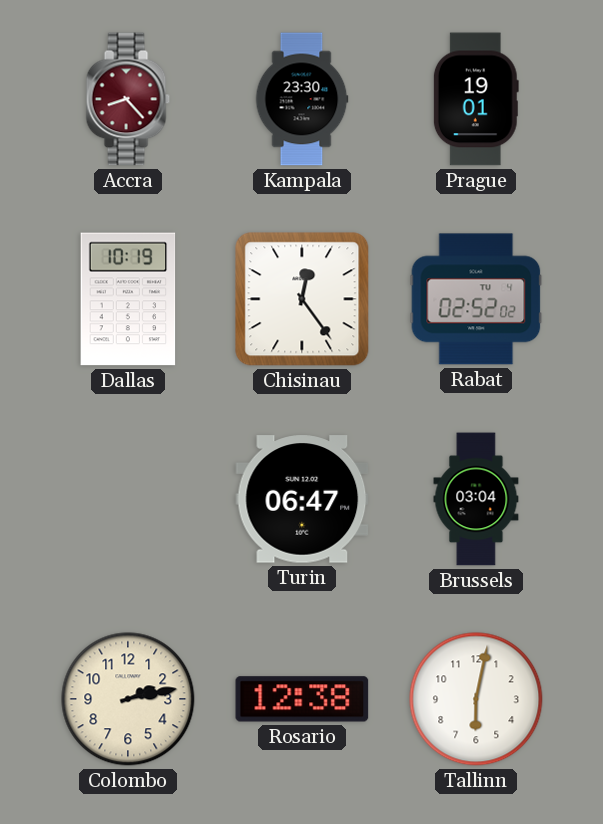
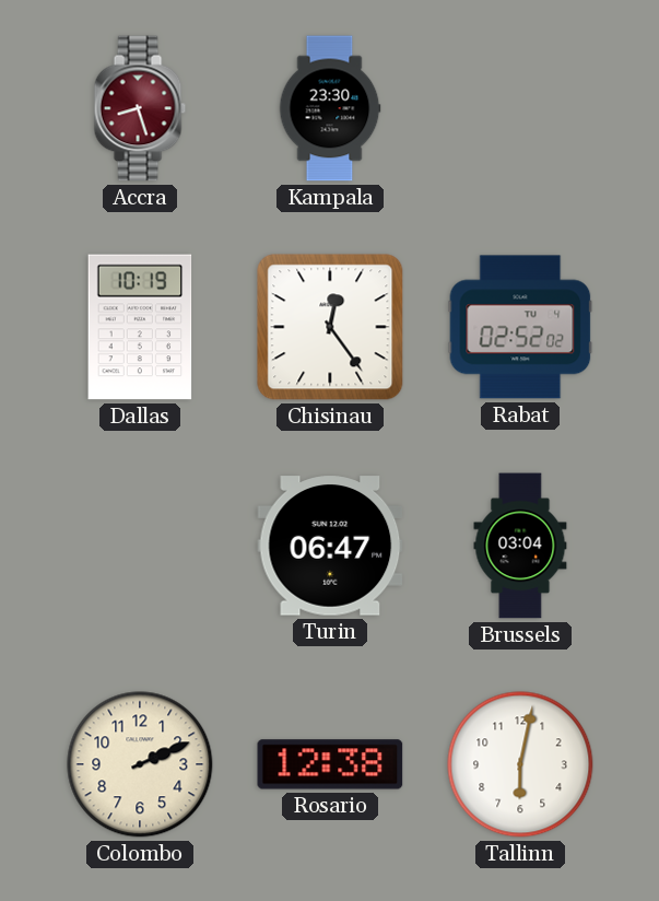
Accra: 8:23 -> 8:27 (140, 108)
Prague: 19:01 -> none (476, 99)
Colombo: 2:13 -> 2:11 (140, 764)
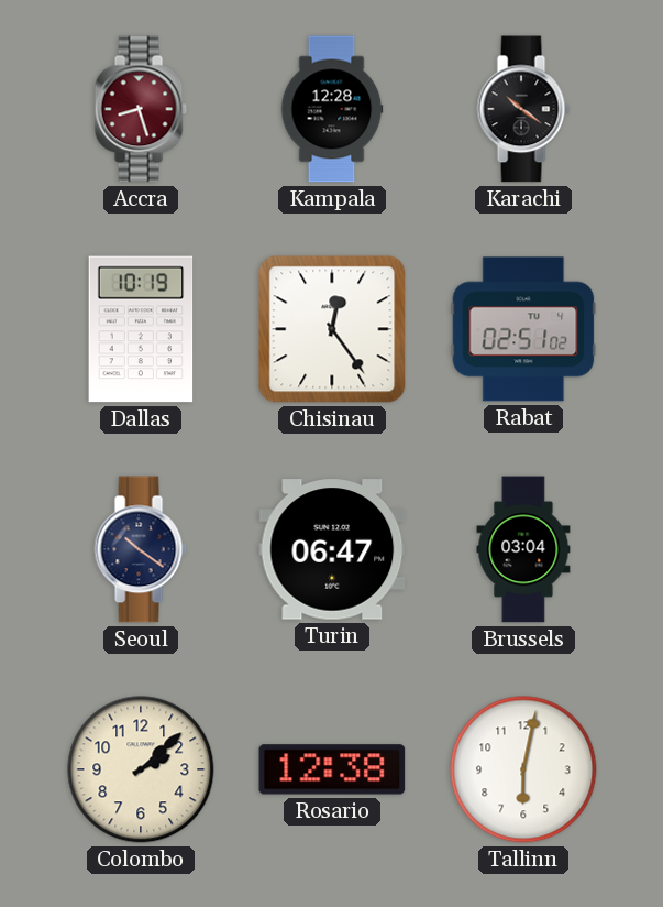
Kampala: 23:30 -> 12:28 (332, 109)
Karachi: none -> 10:21 (523, 109)
Rabat: 02:52 -> 02:51 (523, 329)
Seoul: none -> 10:21 (141, 549)
Colombo: 2:11 -> 2:08 (141, 769)
